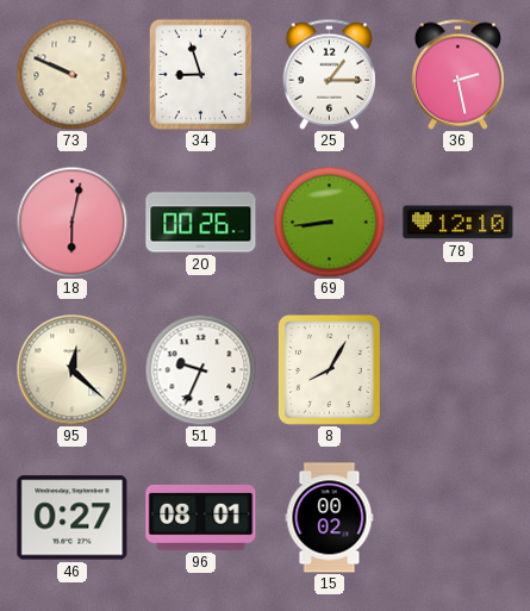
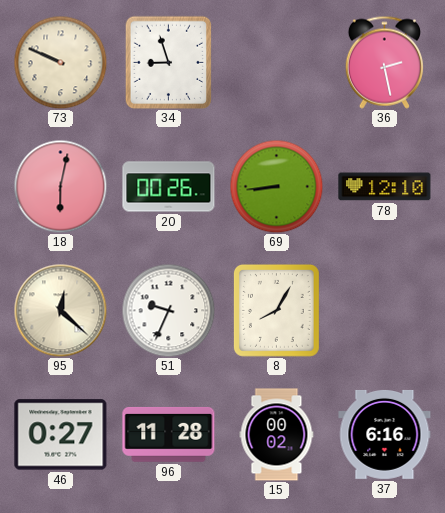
25: 1:15 -> none (329, 74)
96: 08:01 -> 11:28 (169, 434)
37: none -> 6:16 (385, 434)
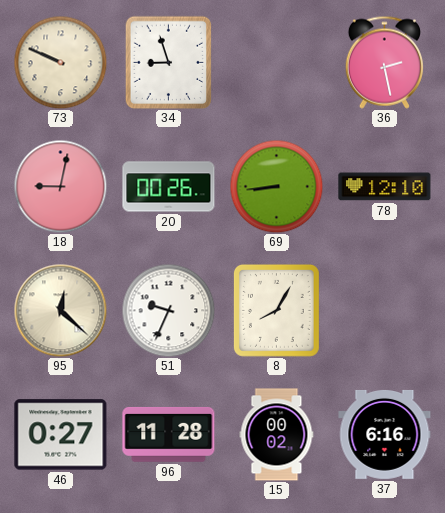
18: 6:02 -> 9:02 (60, 186)
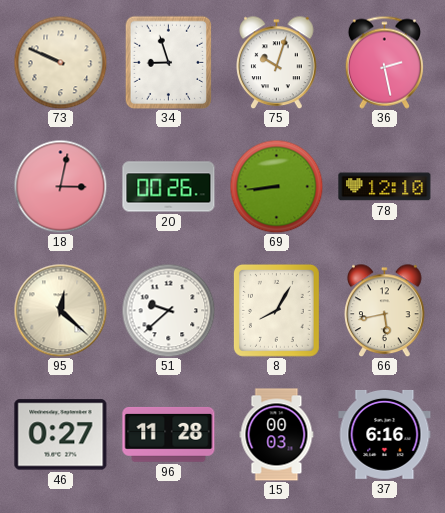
75: none -> 10:03 (277, 62)
18: 9:02 -> 3:02 (60, 186)
51: 9:34 -> 9:38 (168, 310)
66: none -> 5:43 (385, 310)
15: 00:02 -> 00:03 (277, 435)
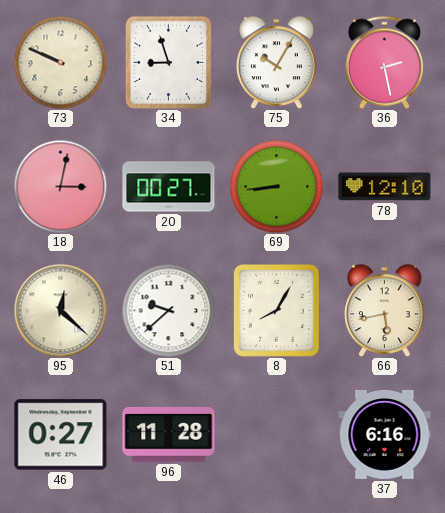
75: 10:03 -> 10:05 (277, 62)
20: 00:26 -> 00:27 (169, 187)
15: 00:03 -> none (277, 435)
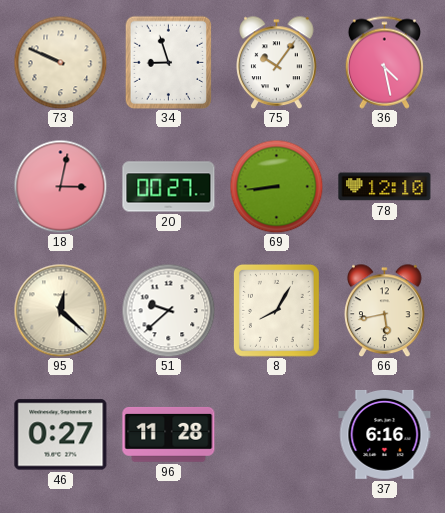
75: 10:05 -> 10:06 (277, 62)
36: 2:28 -> 4:28 (384, 62)
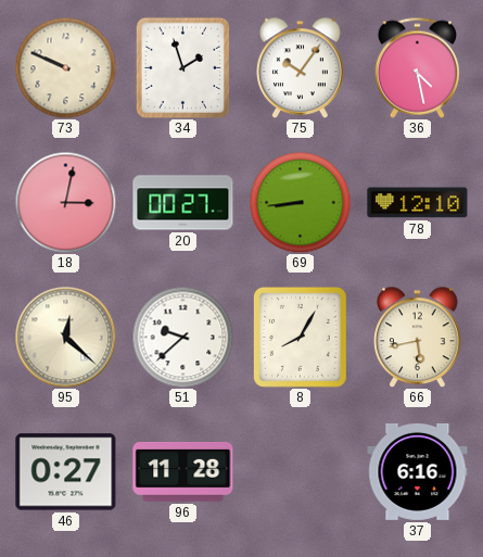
34: 8:57 -> 1:57 (183, 67)
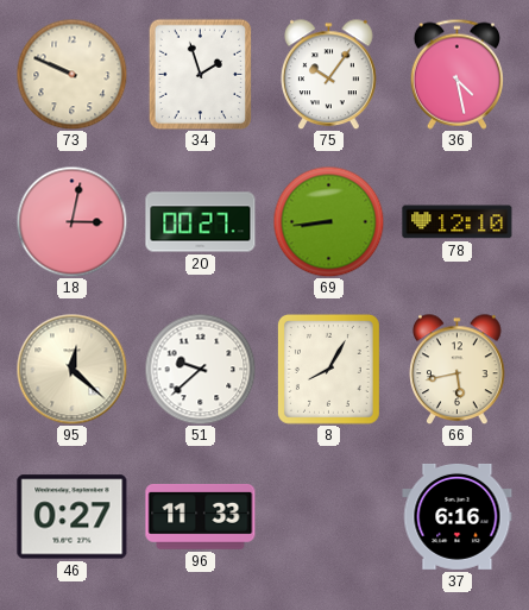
96: 11:28 -> 11:33 (201, 516)
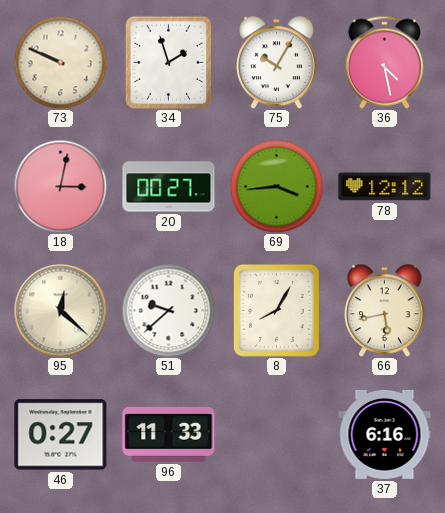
75: 10:06 -> 10:05 (277, 62)
69: 8:44 -> 3:44 (276, 186)
78: 12:10 -> 12:12 (385, 187)
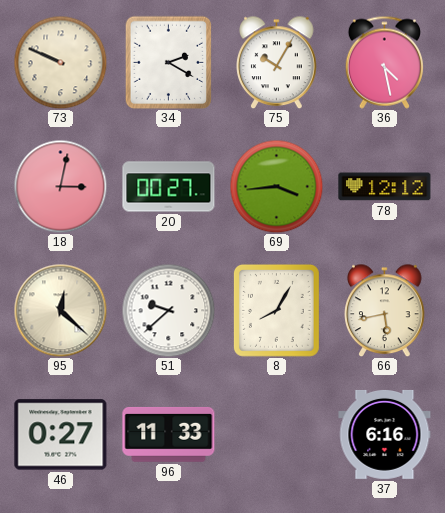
34: 1:57 -> 2:20 (169, 62)
